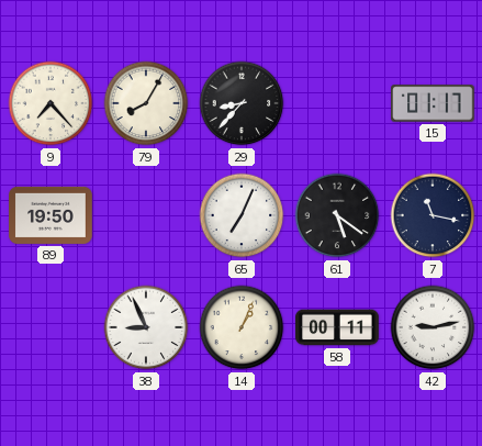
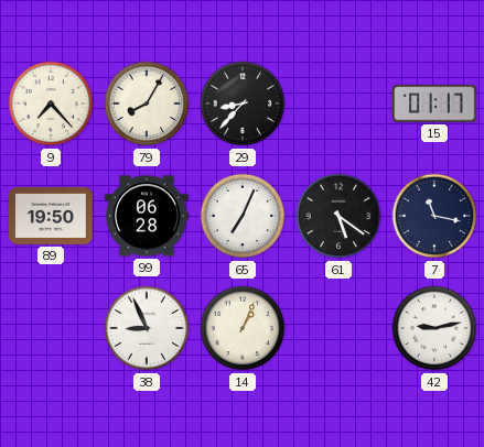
99: none -> 06:28 (147, 216)
58: 00:11 -> none (337, 327)
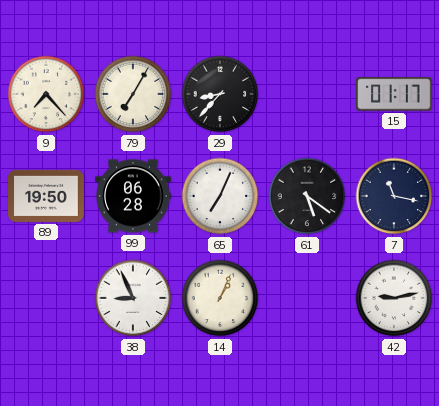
79: 8:05 -> 7:05 (133, 94)
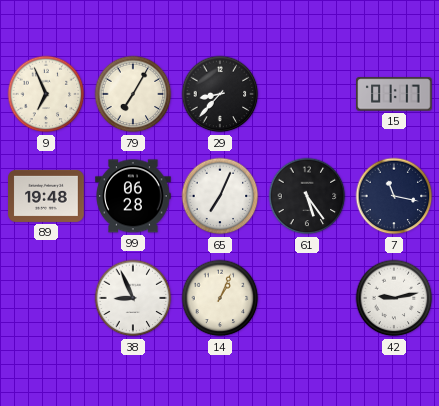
9: 7:23 -> 6:56 (46, 94)
89: 19:50 -> 19:48 (46, 196)
61: 5:21 -> 5:24 (307, 196)
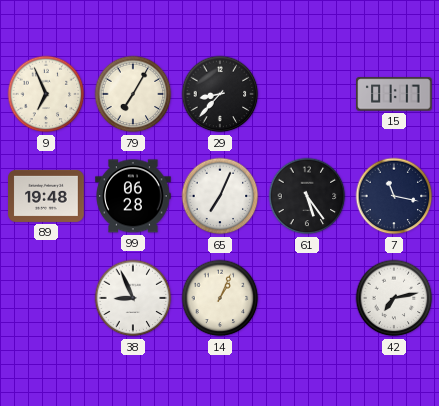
42: 9:13 -> 7:13 (394, 298)
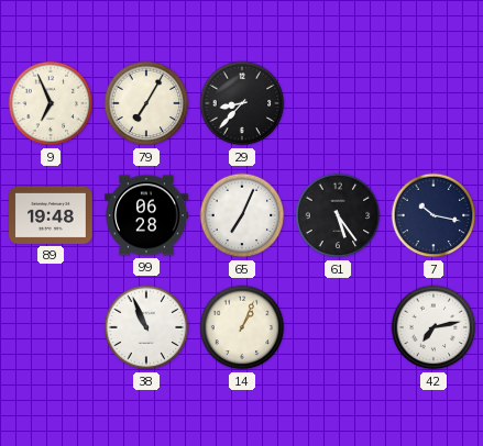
15: 01:17 -> none (394, 94)
7: 11:17 -> 10:17 (433, 215)
38: 8:56 -> 10:56 (146, 327)
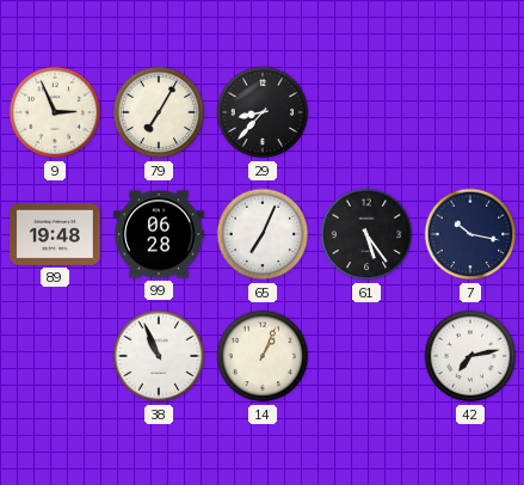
9: 6:56 -> 2:56 (55, 112)
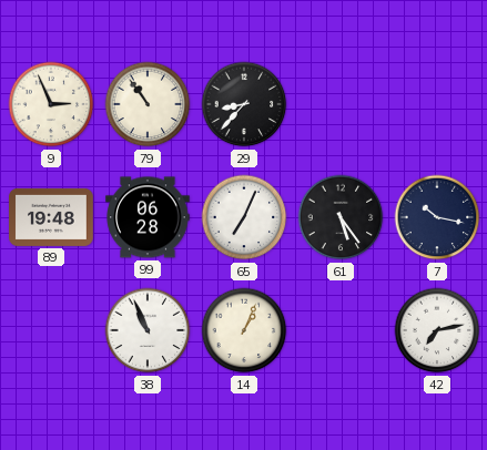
79: 7:05 -> 10:54 (148, 104)
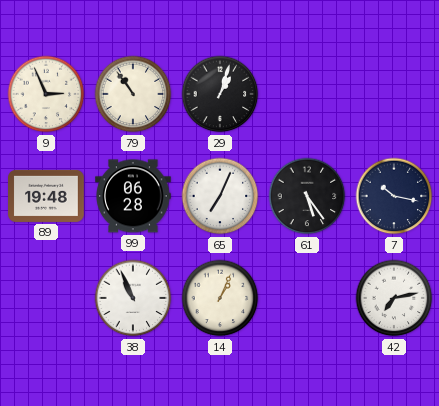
29: 8:37 -> 1:03 (220, 94)
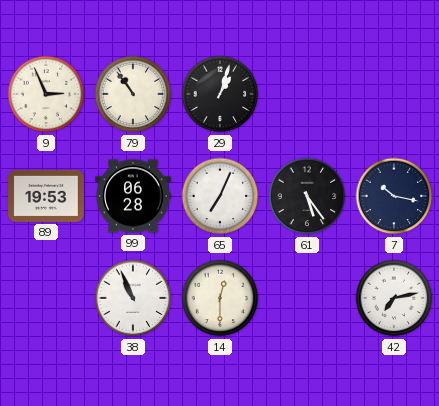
89: 19:48 -> 19:53 (46, 196)
14: 1:04 -> 12:30 (220, 298)
